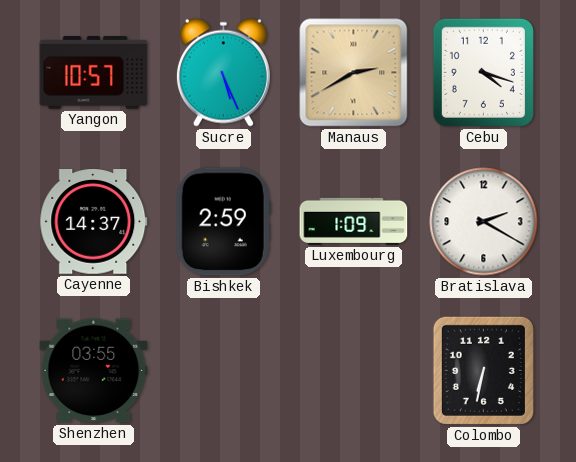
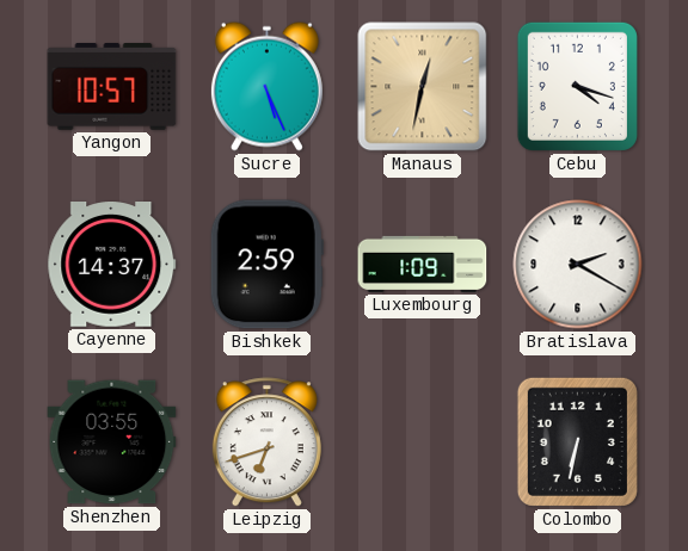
Manaus: 2:40 -> 12:32 (423, 87)
Leipzig: none -> 6:42 (266, 442)
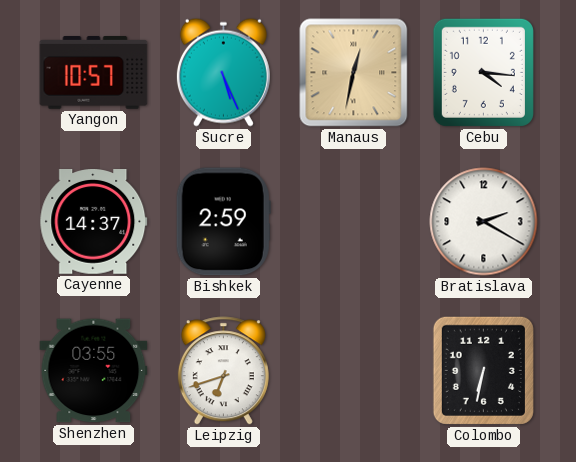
Cebu: 4:18 -> 4:16 (483, 72)
Luxembourg: 1:09 -> none (423, 264)
